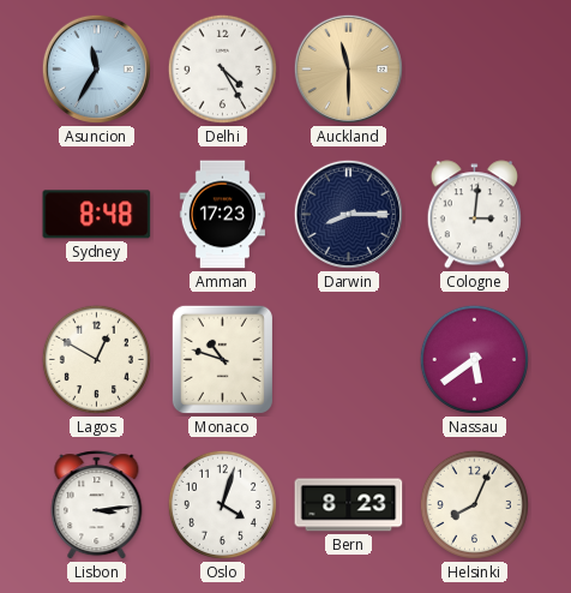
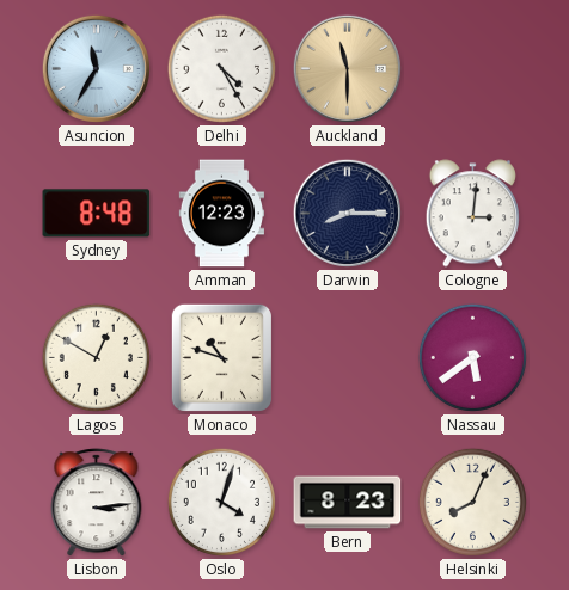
Amman: 17:23 -> 12:23 (221, 214)
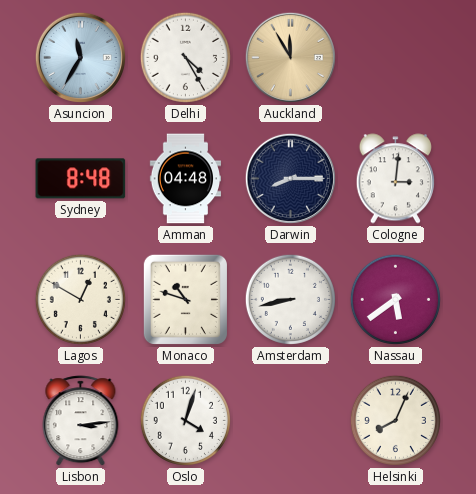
Auckland: 11:30 -> 11:55 (290, 57)
Amman: 12:23 -> 04:48 (185, 179)
Amsterdam: none -> 8:43 (290, 299)
Bern: 8:23 -> none (348, 503)
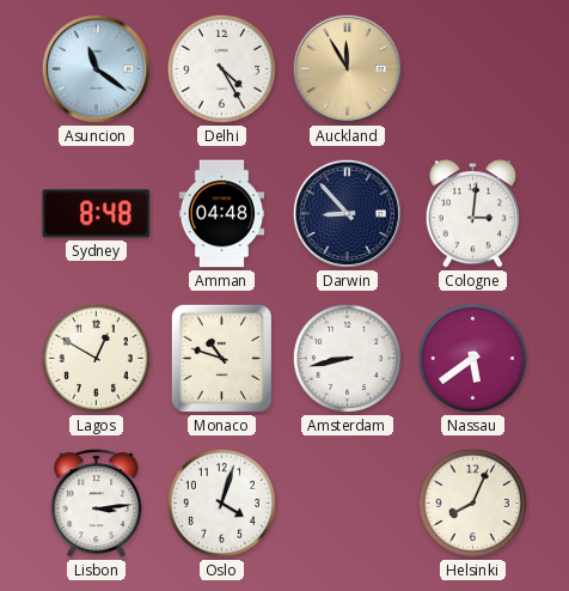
Asuncion: 11:35 -> 11:21 (96, 68)
Darwin: 8:15 -> 8:53 (347, 213)
